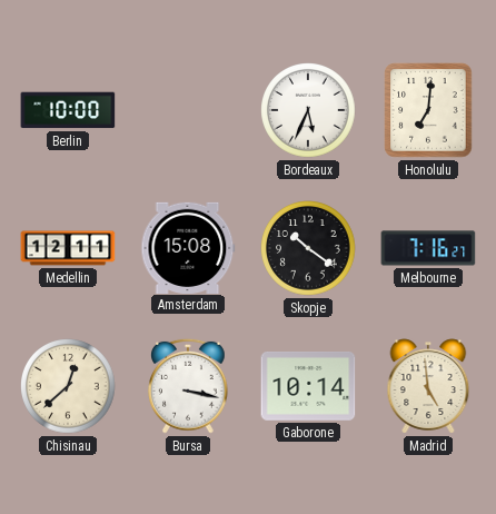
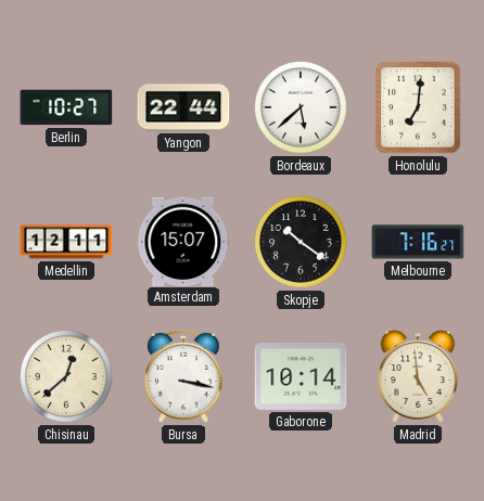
Berlin: 10:00 -> 10:27 (66, 107)
Yangon: none -> 22:44 (183, 107)
Bordeaux: 5:34 -> 5:38 (302, 108)
Amsterdam: 15:08 -> 15:07 (183, 241)
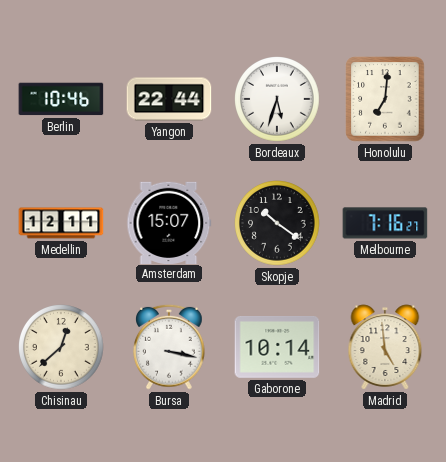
Berlin: 10:27 -> 10:46 (61, 99)
Bordeaux: 5:38 -> 5:33 (278, 100)
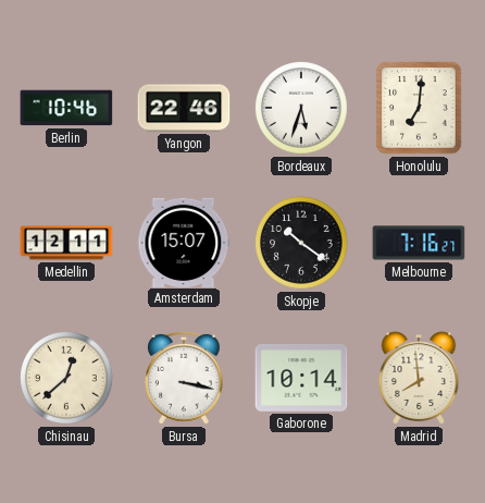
Yangon: 22:44 -> 22:46 (184, 108)
Madrid: 4:59 -> 7:59 (419, 378)
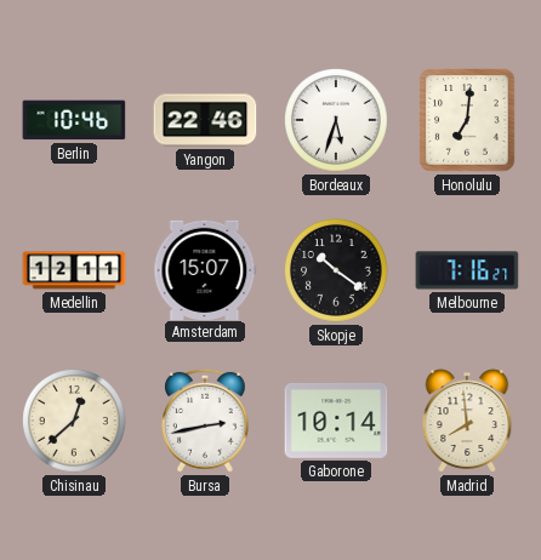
Bursa: 3:17 -> 2:43 (206, 421)
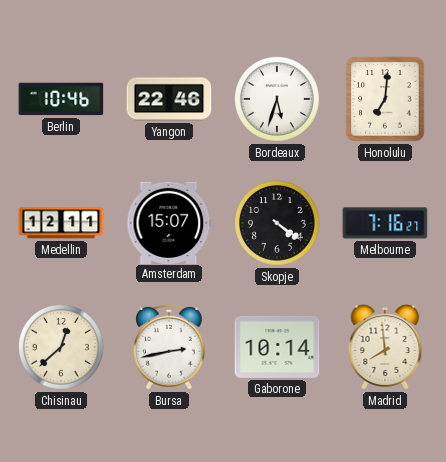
Skopje: 10:21 -> 4:21 (278, 224)
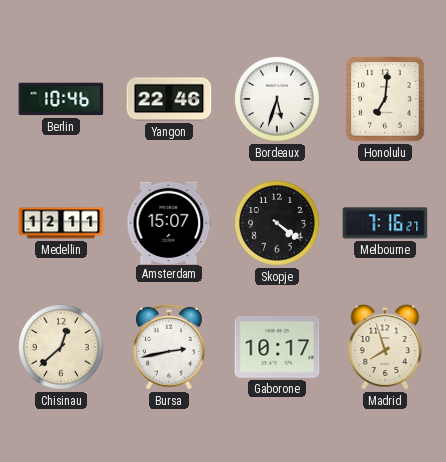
Gaborone: 10:14 -> 10:17 (277, 347)
Madrid: 7:59 -> 7:57 (385, 347)
